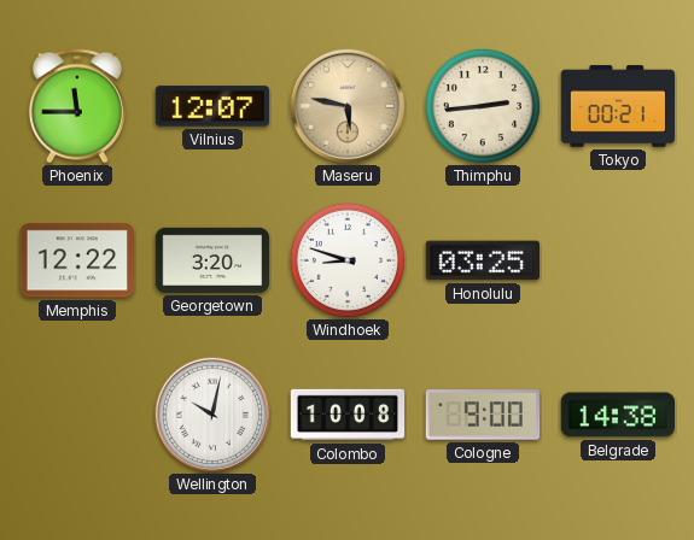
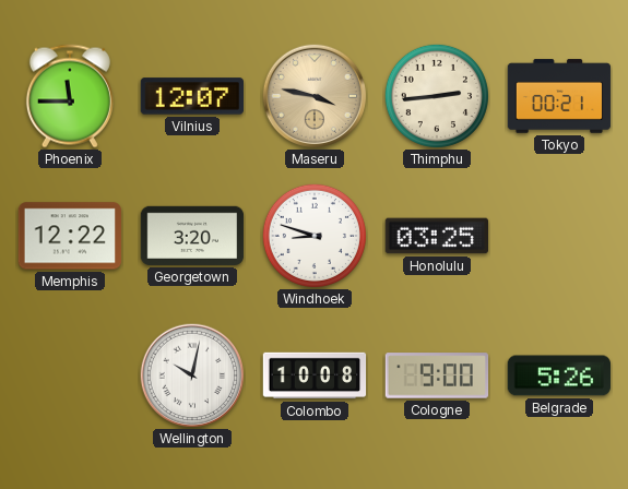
Maseru: 5:47 -> 3:47 (313, 95)
Belgrade: 14:38 -> 5:26 (558, 375)
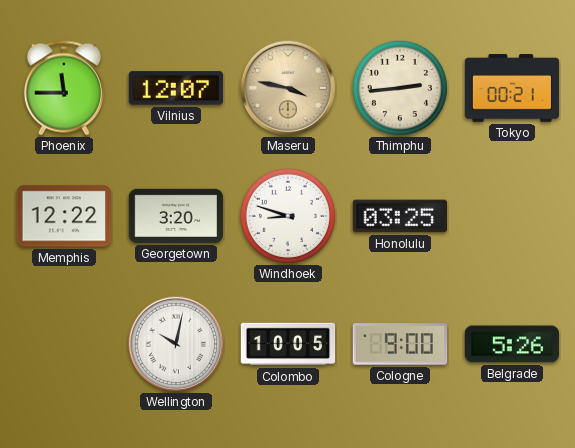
Colombo: 10:08 -> 10:05 (288, 344)
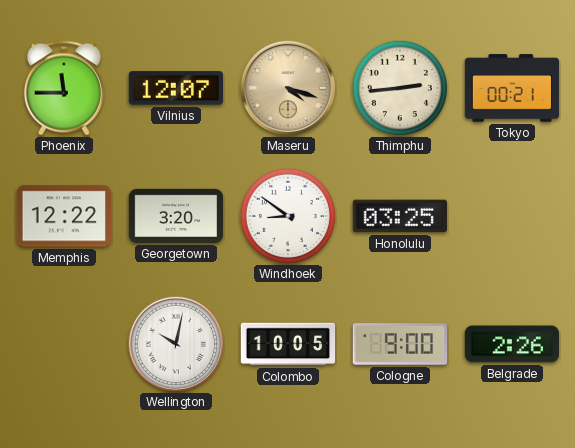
Maseru: 3:47 -> 4:18 (287, 87)
Windhoek: 8:48 -> 8:51 (288, 216)
Belgrade: 5:26 -> 2:26 (511, 344)
